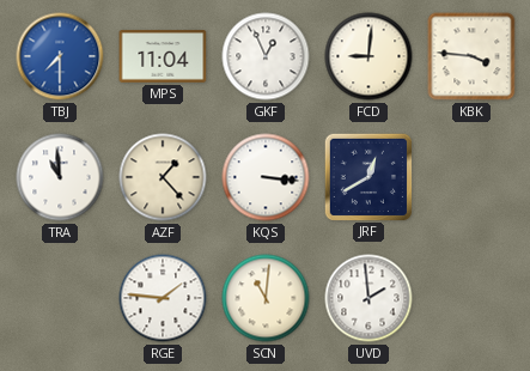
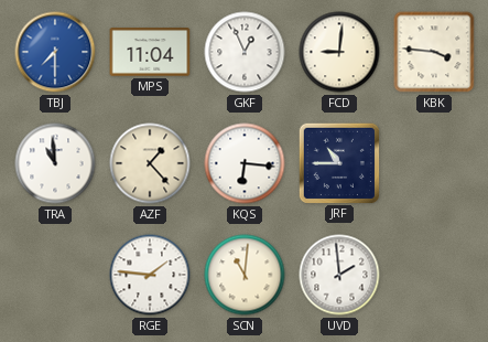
KQS: 3:16 -> 6:16 (245, 163)
JRF: 12:40 -> 10:45 (338, 162)
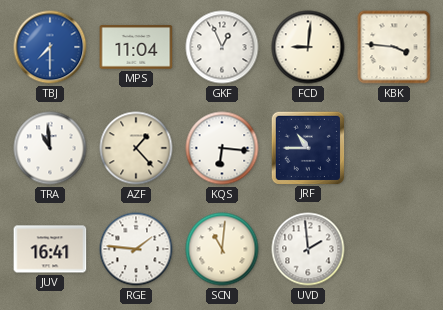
JUV: none -> 16:41 (50, 249)
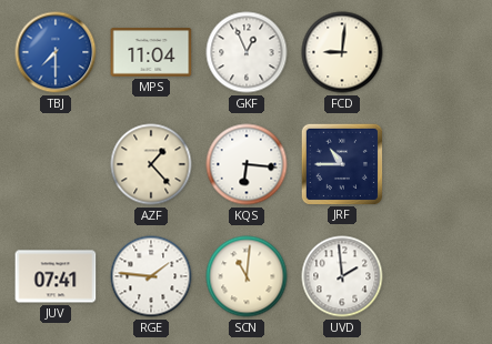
KBK: 3:46 -> none (394, 47)
TRA: 10:59 -> none (50, 148)
JUV: 16:41 -> 07:41 (56, 276)
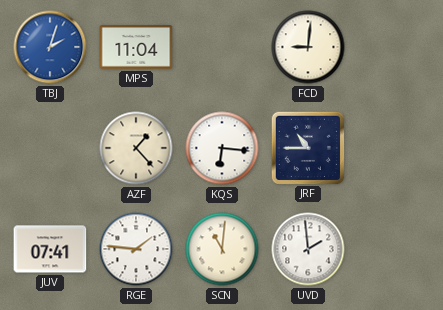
TBJ: 7:30 -> 2:03 (50, 47)
GKF: 12:56 -> none (247, 52)
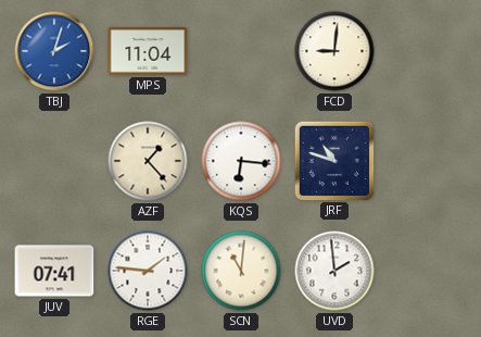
JRF: 10:45 -> 10:48 (333, 160)
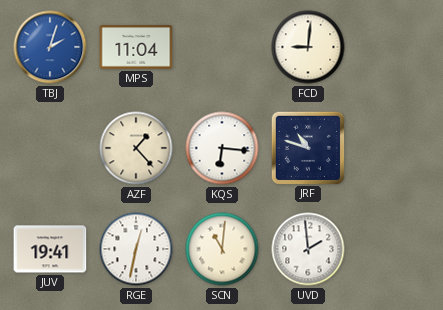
JUV: 07:41 -> 19:41 (50, 249)
RGE: 1:46 -> 12:32 (136, 249)
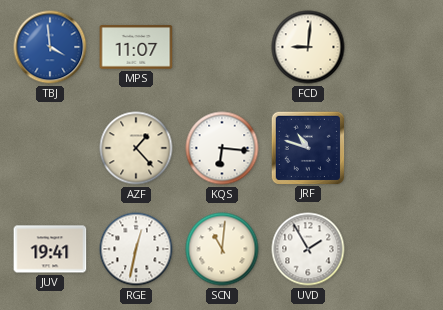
TBJ: 2:03 -> 3:59 (50, 47)
MPS: 11:04 -> 11:07 (136, 47)
UVD: 1:59 -> 1:55 (308, 249)
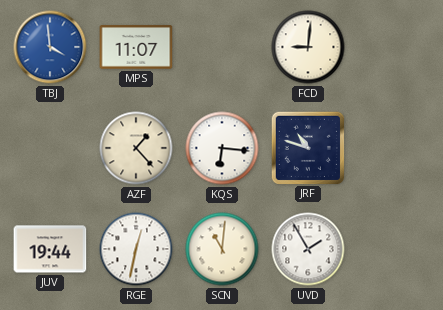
JUV: 19:41 -> 19:44 (50, 249)
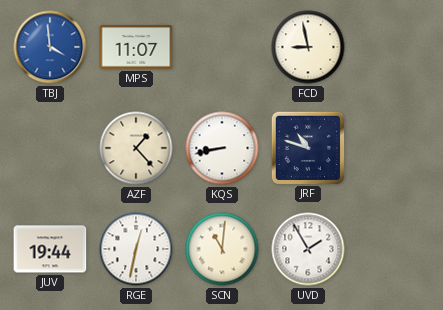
FCD: 9:01 -> 8:58 (308, 47)
KQS: 6:16 -> 8:43 (222, 148)
